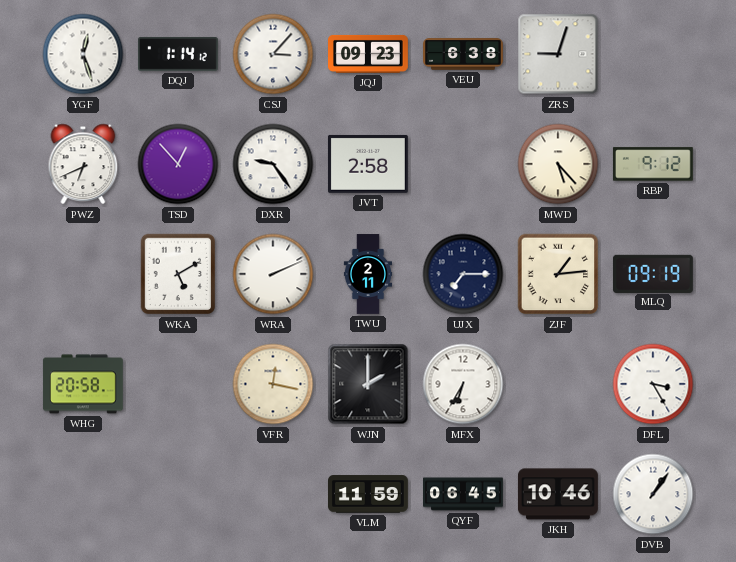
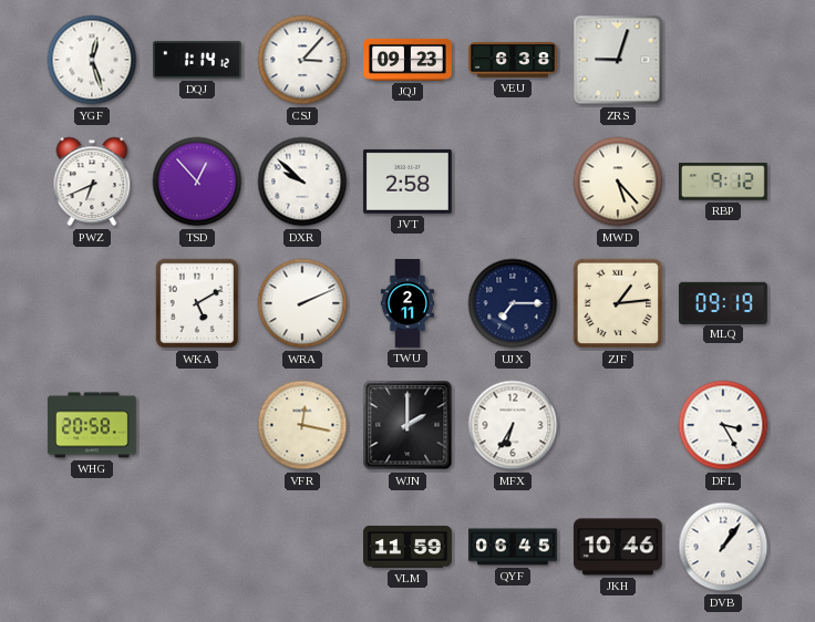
DXR: 9:24 -> 9:52 (302, 182)
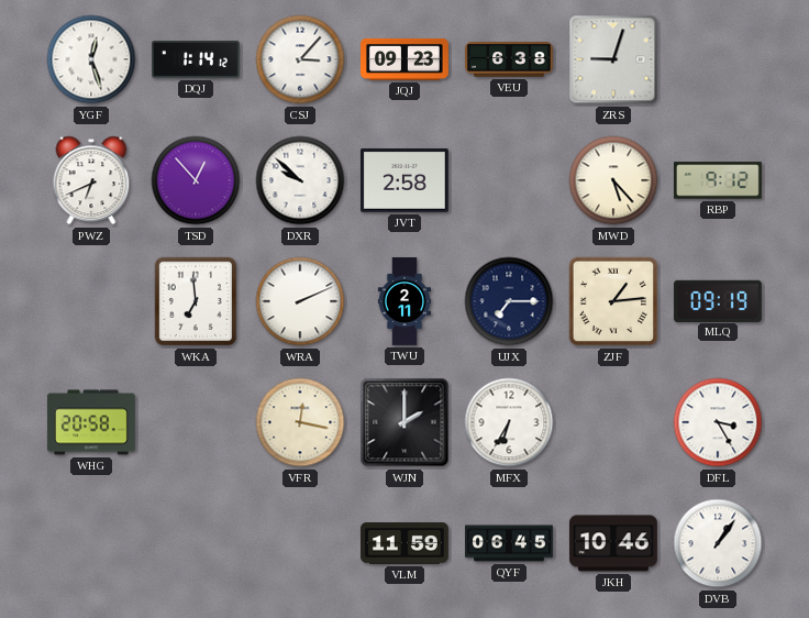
WKA: 5:10 -> 6:59 (195, 301)
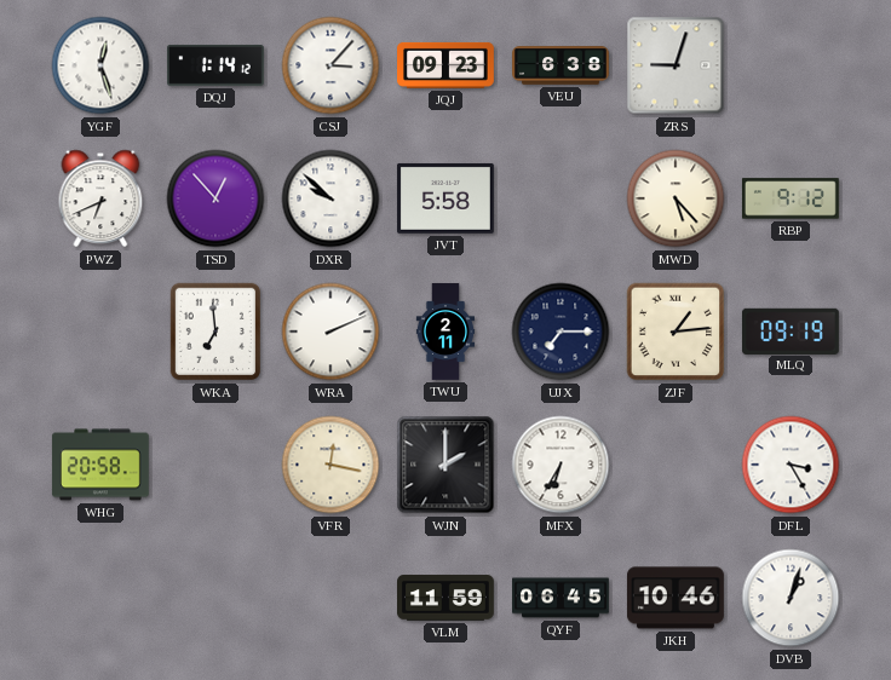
JVT: 2:58 -> 5:58 (445, 198)
DVB: 1:06 -> 1:03 (791, 598)
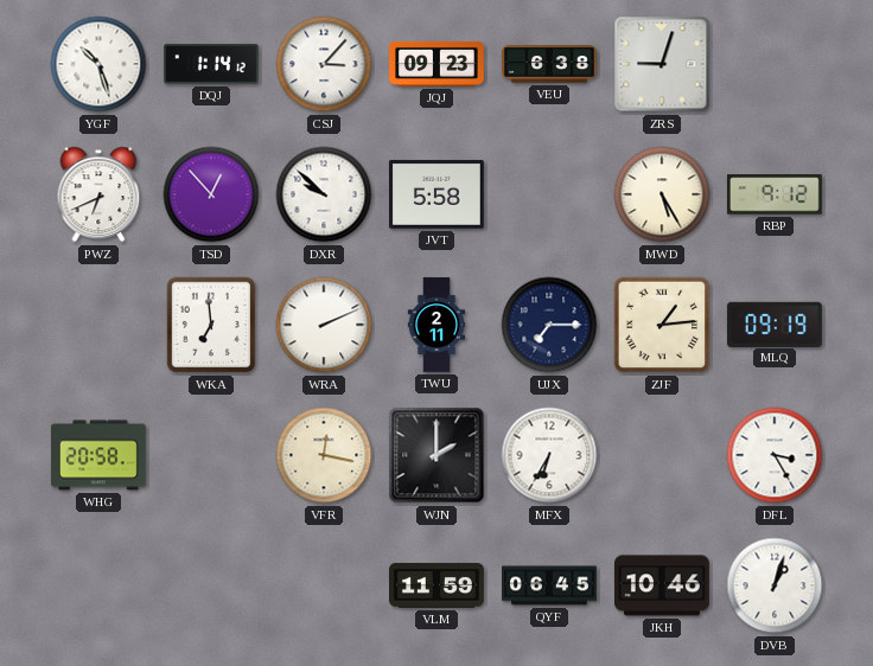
YGF: 12:27 -> 10:27 (98, 64)
MWD: 5:23 -> 5:25 (662, 194)
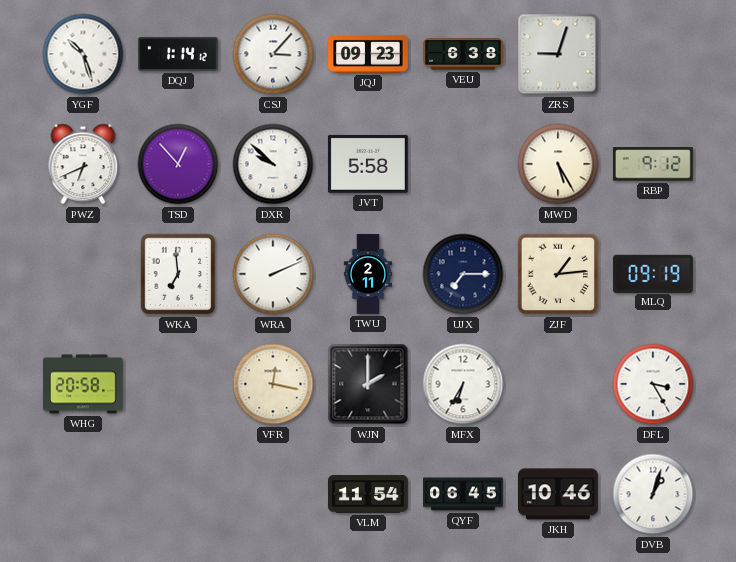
VLM: 11:59 -> 11:54 (369, 494)
